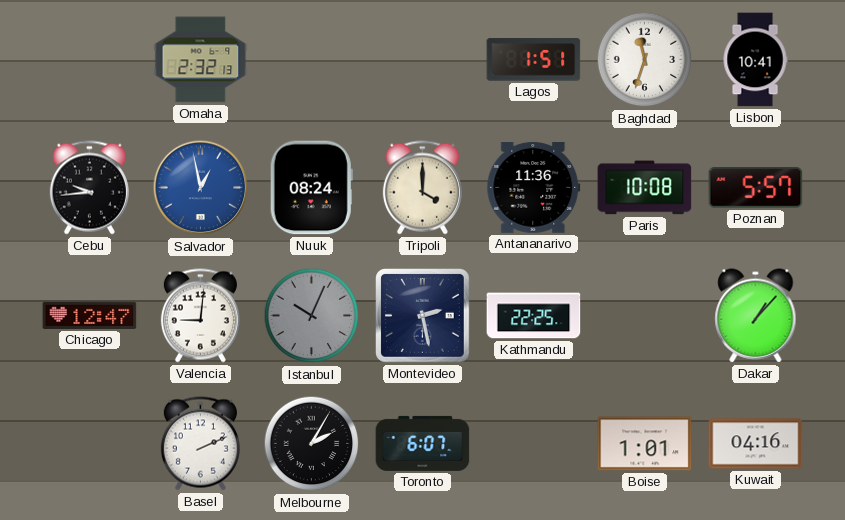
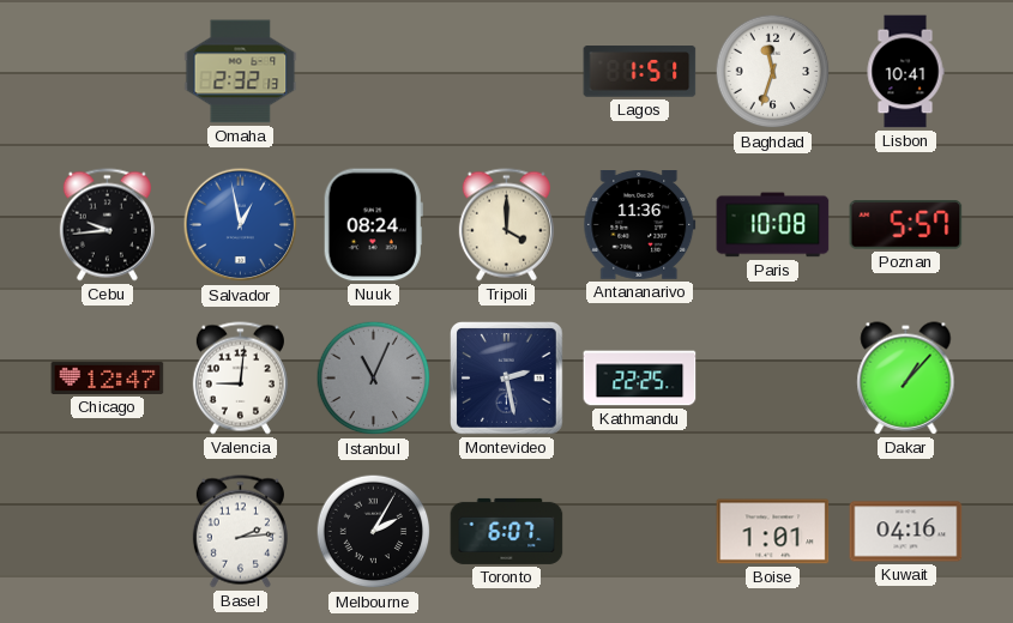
Istanbul: 10:04 -> 11:04 (374, 379)
Basel: 2:11 -> 2:14 (240, 532)
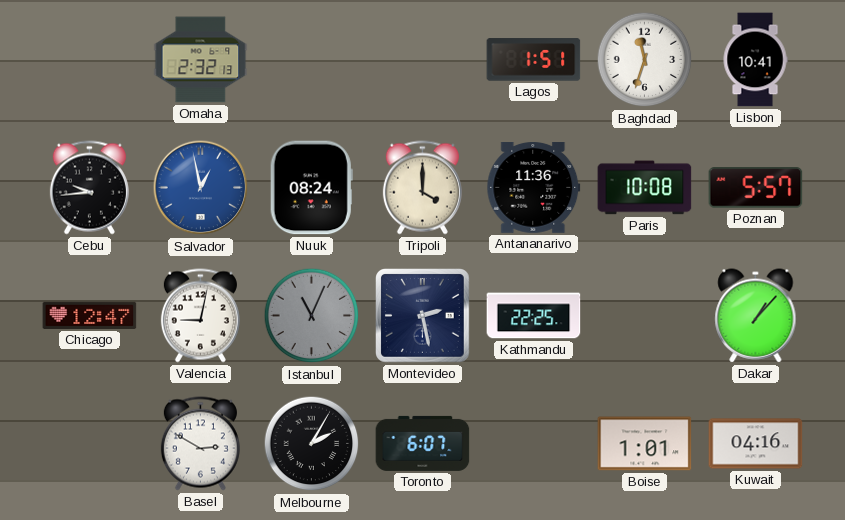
Valencia: 9:01 -> 9:02 (200, 316)
Basel: 2:14 -> 2:50 (200, 444)
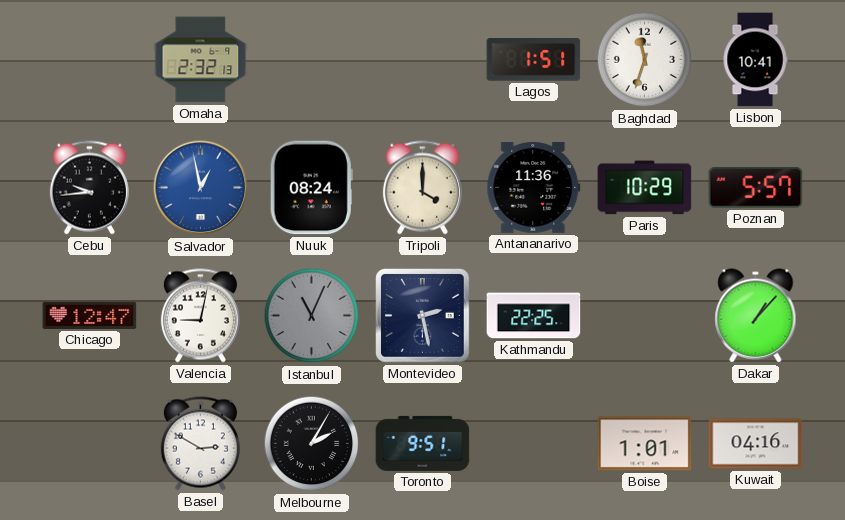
Paris: 10:08 -> 10:29 (645, 188)
Toronto: 6:07 -> 9:51 (423, 443)
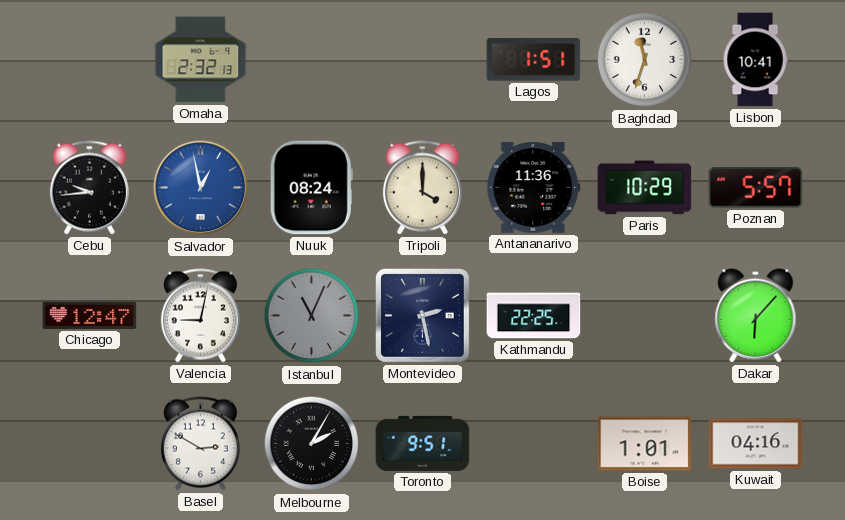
Dakar: 1:07 -> 6:07 (756, 316)
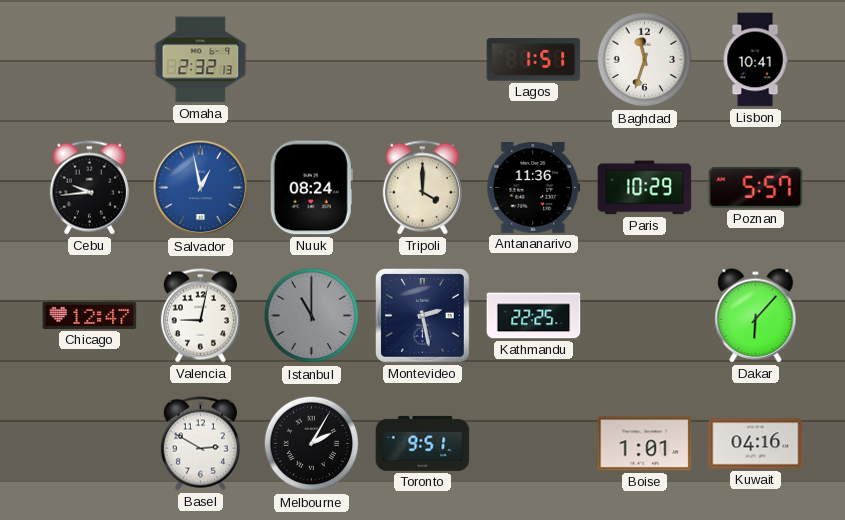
Istanbul: 11:04 -> 11:00 (312, 316)
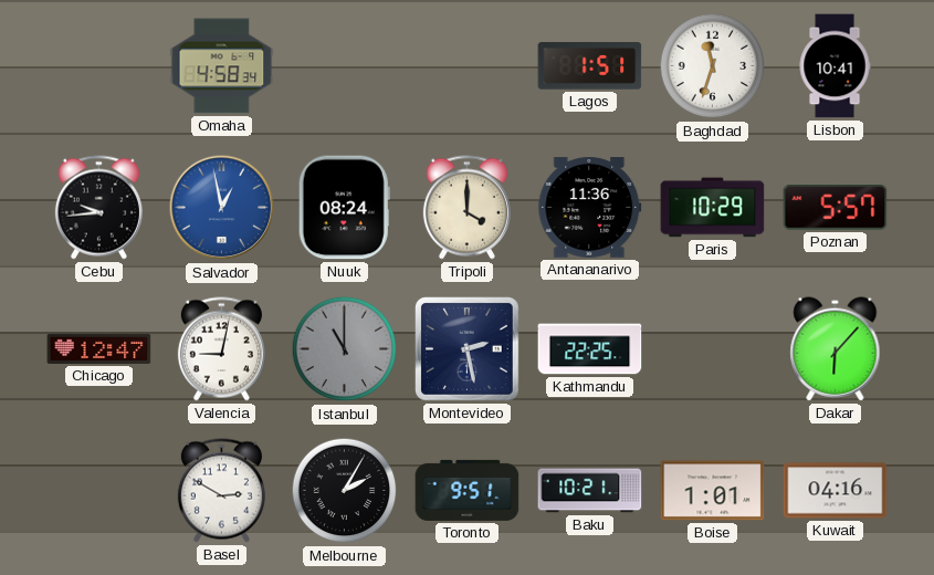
Omaha: 2:32 -> 4:58 (222, 66)
Baku: none -> 10:21 (590, 491)
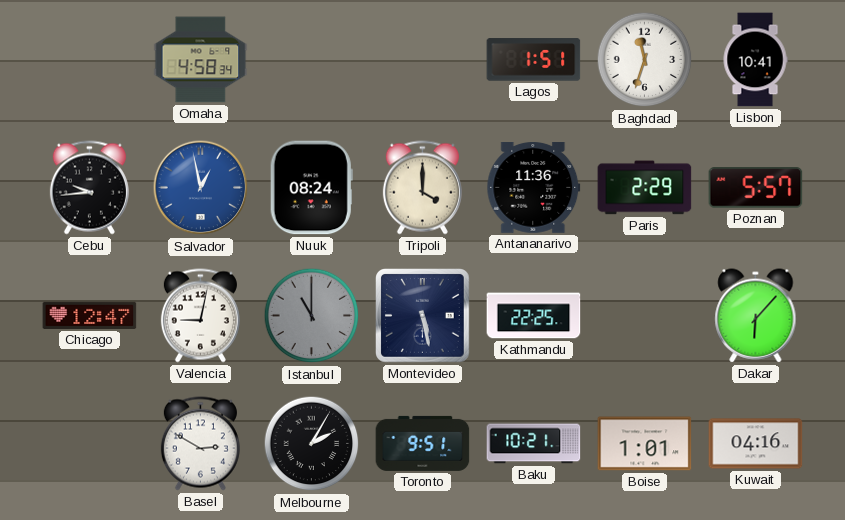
Paris: 10:29 -> 2:29 (645, 188)
Montevideo: 2:28 -> 5:28 (423, 316)
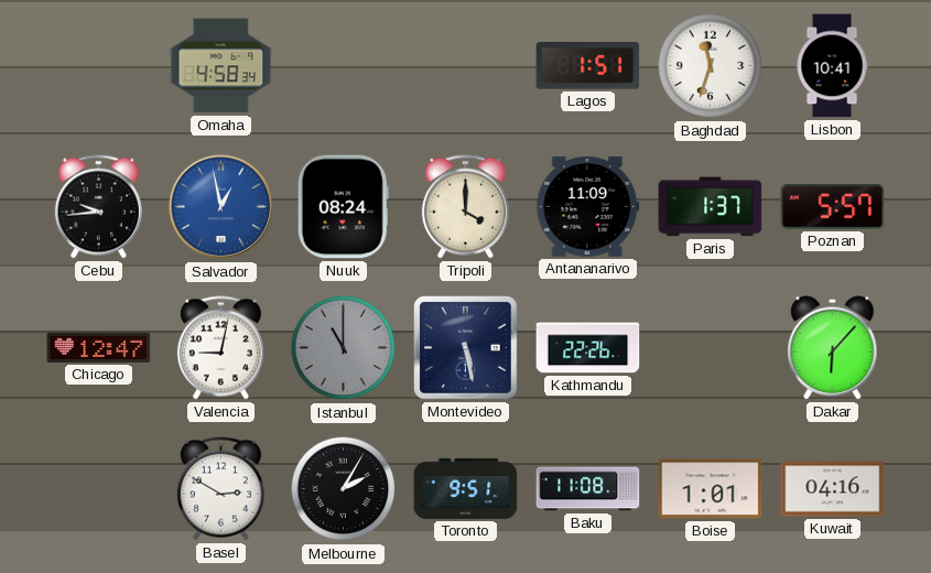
Antananarivo: 11:36 -> 11:09 (588, 207)
Paris: 2:29 -> 1:37 (711, 207)
Kathmandu: 22:25 -> 22:26 (588, 348)
Baku: 10:21 -> 11:08 (588, 489)
